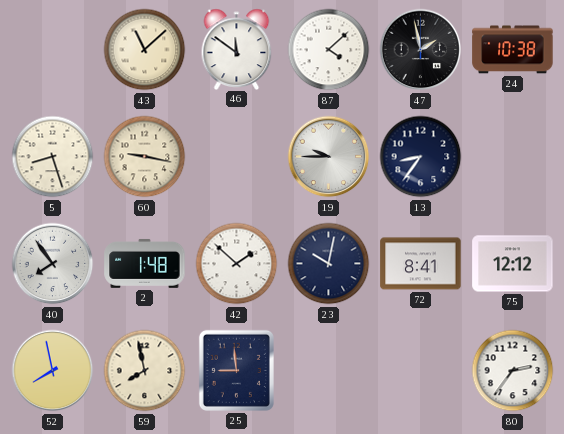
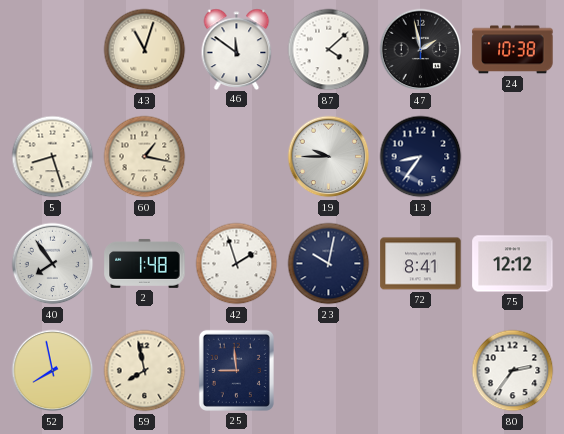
43: 11:08 -> 11:03 (145, 50)
60: 9:17 -> 1:17 (145, 157)
42: 1:52 -> 1:57 (237, 264)
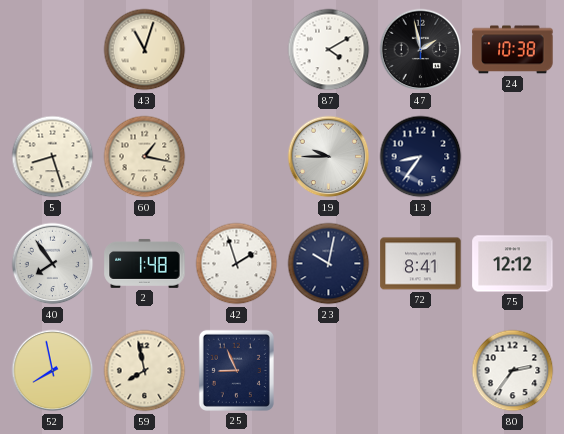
46: 11:51 -> none (237, 49)
87: 4:08 -> 4:10 (329, 50)
25: 8:59 -> 8:56 (236, 370)
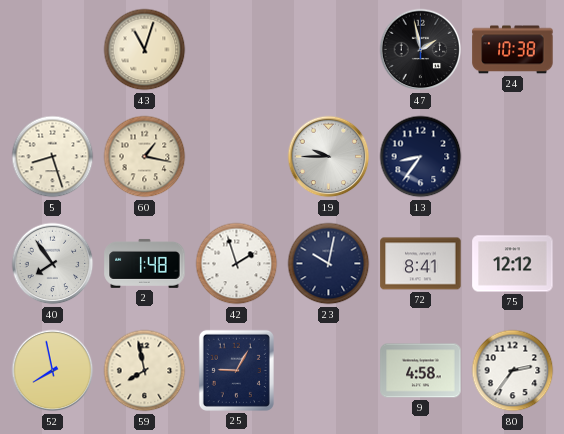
87: 4:10 -> none (329, 50)
25: 8:56 -> 9:05 (236, 370)
9: none -> 4:58 (421, 371)
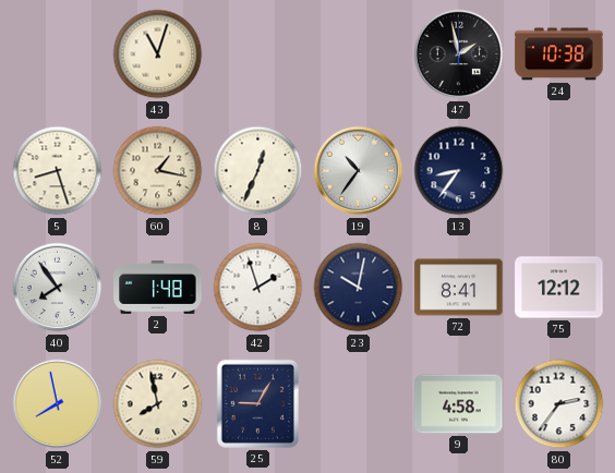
8: none -> 12:34 (258, 171)
19: 9:45 -> 10:36 (359, 171)
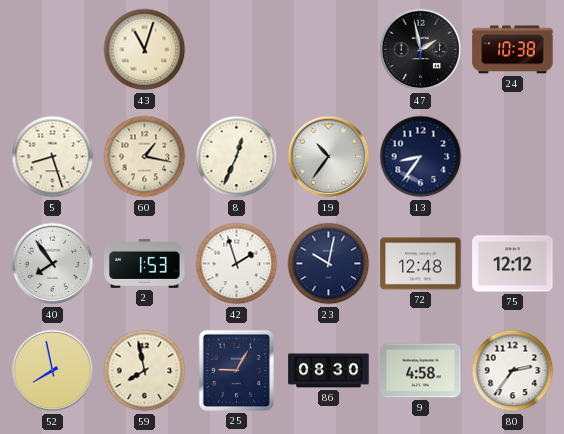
2: 1:48 -> 1:53 (145, 263)
72: 8:41 -> 12:48 (421, 264)
86: none -> 08:30 (329, 371)
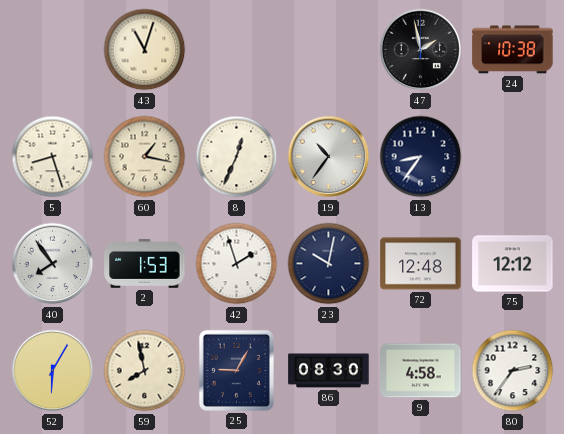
52: 7:58 -> 6:05 (53, 371)
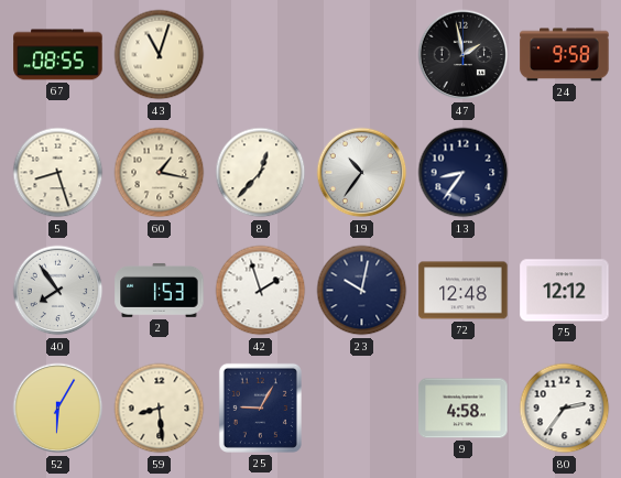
67: none -> 08:55 (58, 55)
24: 10:38 -> 9:58 (565, 55)
8: 12:34 -> 12:37 (261, 173)
59: 7:58 -> 8:29 (160, 409)
86: 08:30 -> none (329, 371)
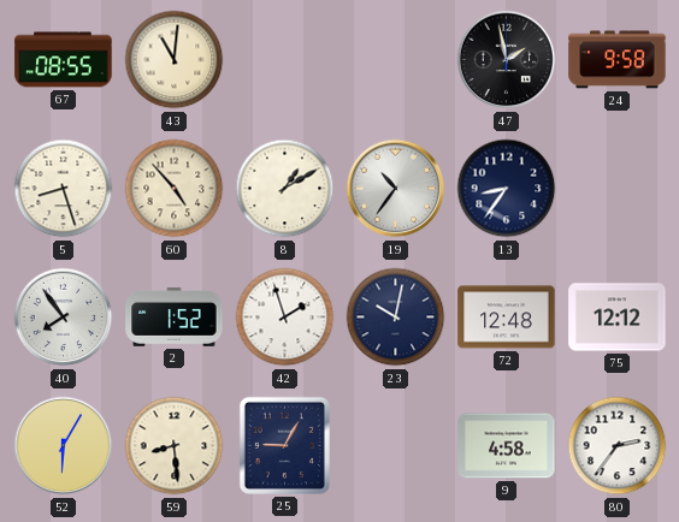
43: 11:03 -> 11:01 (175, 60)
60: 1:17 -> 4:53 (175, 189)
8: 12:37 -> 1:10 (285, 189)
2: 1:53 -> 1:52 (175, 316)
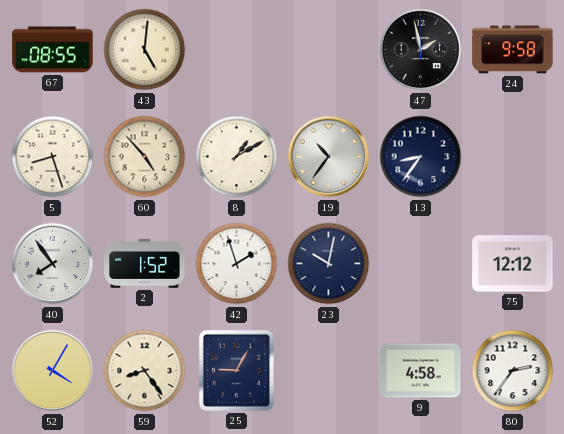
43: 11:01 -> 5:01 (145, 50)
72: 12:48 -> none (507, 318)
52: 6:05 -> 4:05 (53, 371)
59: 8:29 -> 8:24 (145, 371)
